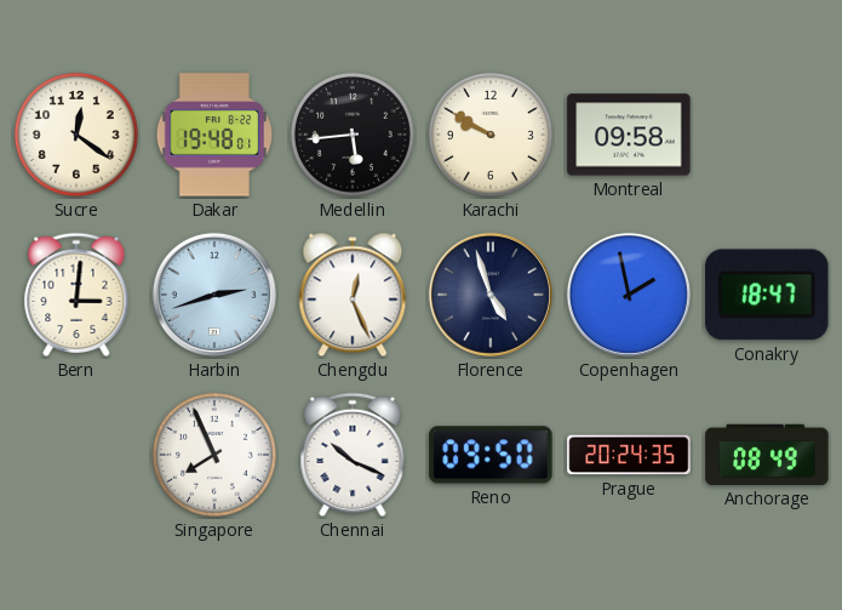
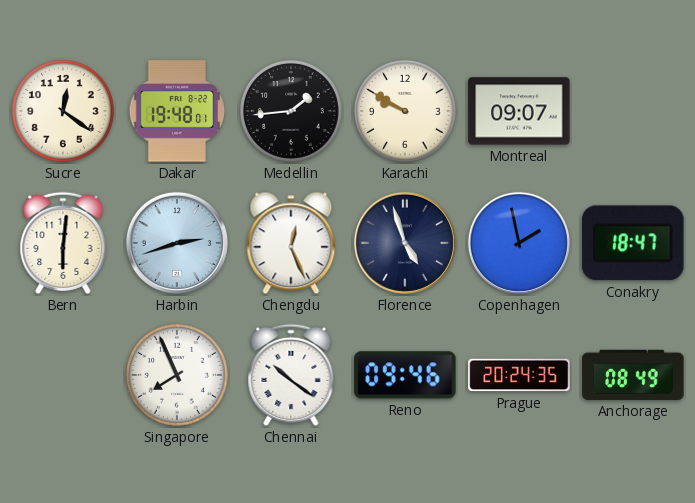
Medellin: 5:44 -> 1:44 (291, 111)
Montreal: 09:58 -> 09:07 (519, 111)
Bern: 3:01 -> 6:01 (63, 243)
Chennai: 10:19 -> 10:21 (291, 375)
Reno: 09:50 -> 09:46 (405, 375)
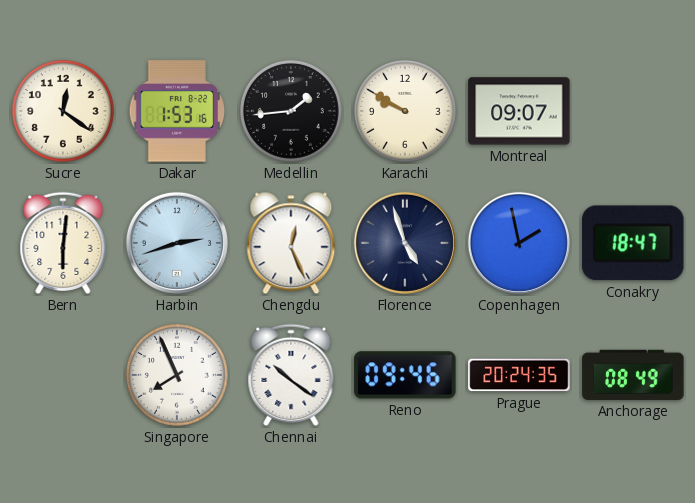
Dakar: 19:48 -> 1:53 (177, 111)
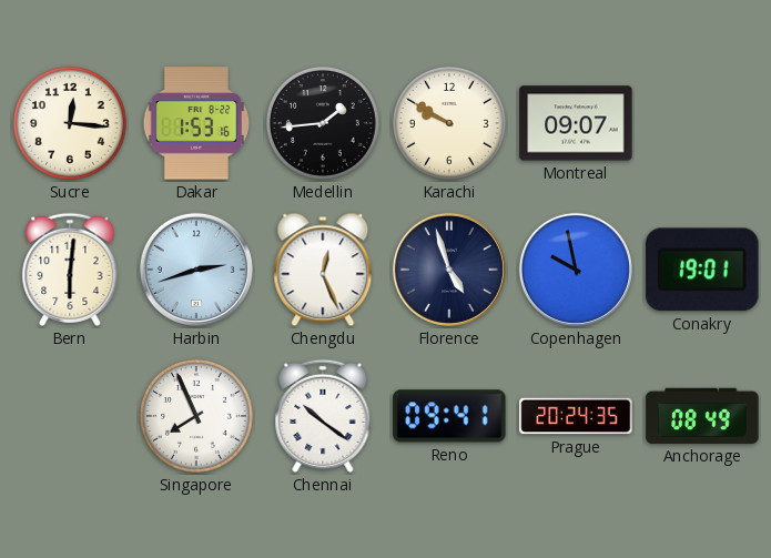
Sucre: 12:21 -> 12:16 (70, 123)
Copenhagen: 1:58 -> 9:58 (576, 270)
Conakry: 18:47 -> 19:01 (702, 270)
Reno: 09:46 -> 09:41 (449, 416)
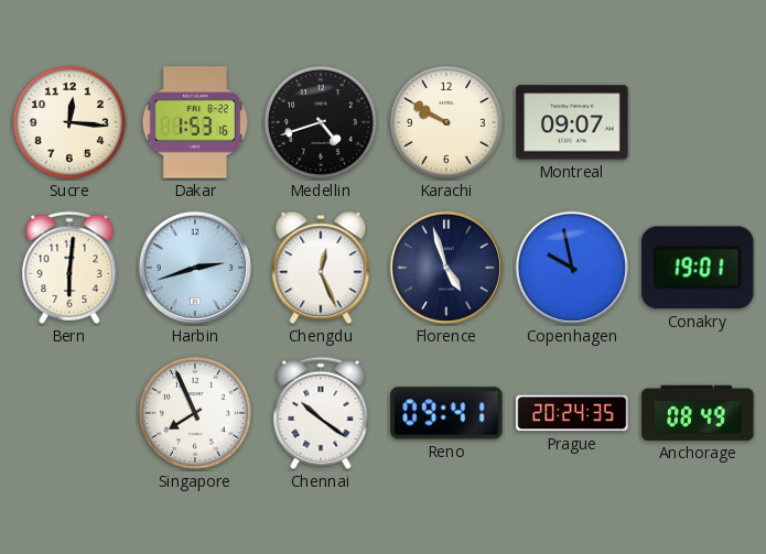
Medellin: 1:44 -> 4:42 (321, 122)
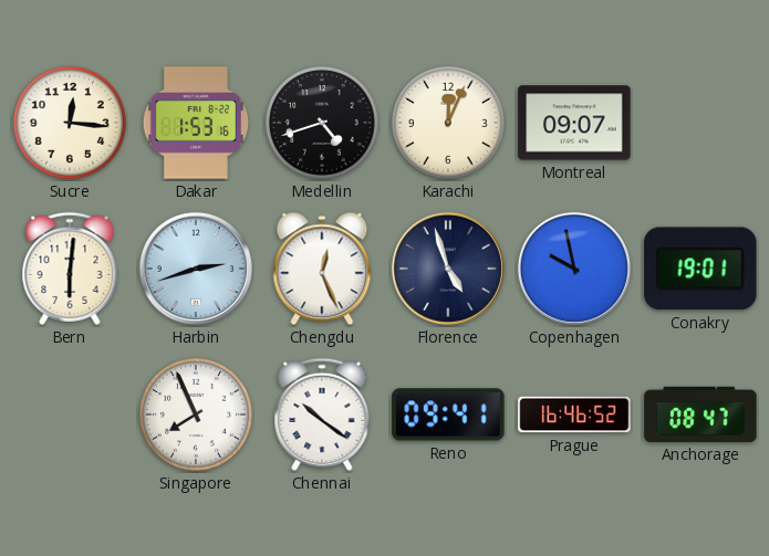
Karachi: 9:50 -> 12:04 (448, 123)
Prague: 20:24 -> 16:46 (574, 415)
Anchorage: 08:49 -> 08:47 (700, 415)
